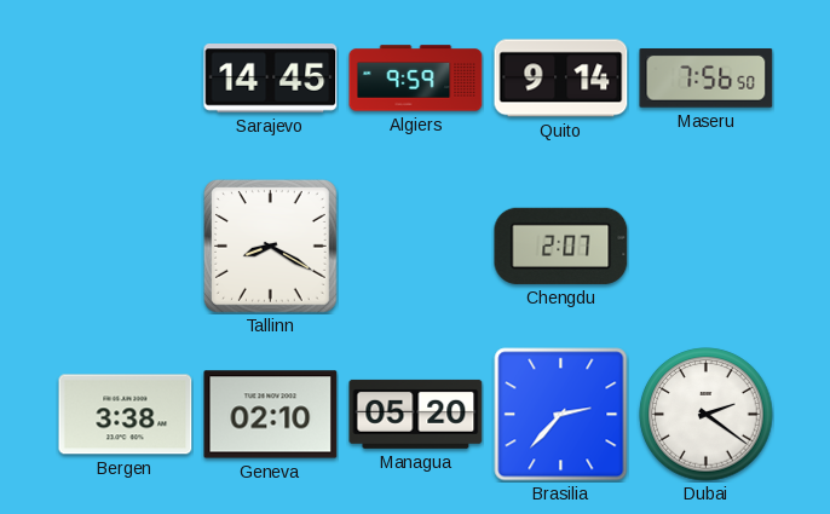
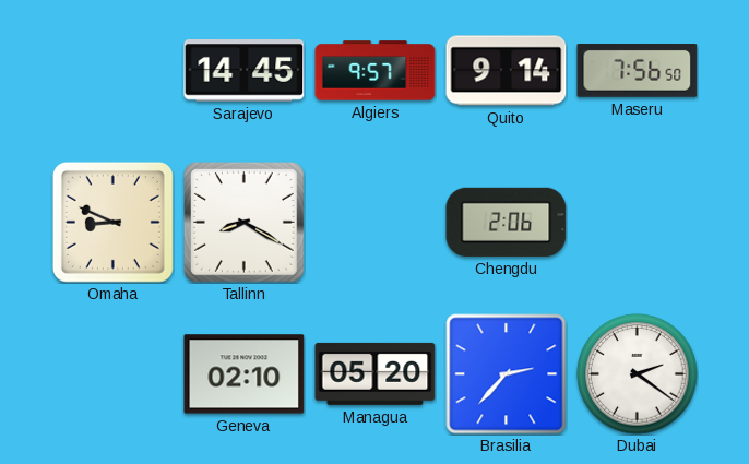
Algiers: 9:59 -> 9:57 (376, 71)
Omaha: none -> 8:49 (112, 222)
Chengdu: 2:07 -> 2:06 (507, 222)
Bergen: 3:38 -> none (126, 415)
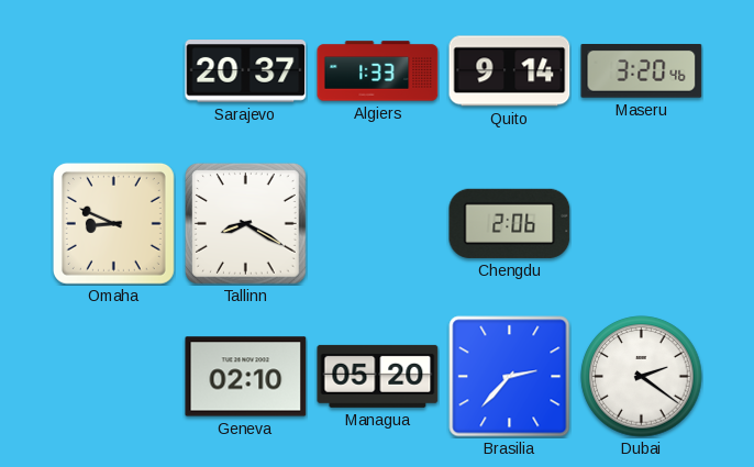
Sarajevo: 14:45 -> 20:37 (246, 71)
Algiers: 9:57 -> 1:33 (378, 71)
Maseru: 7:56 -> 3:20 (642, 71)
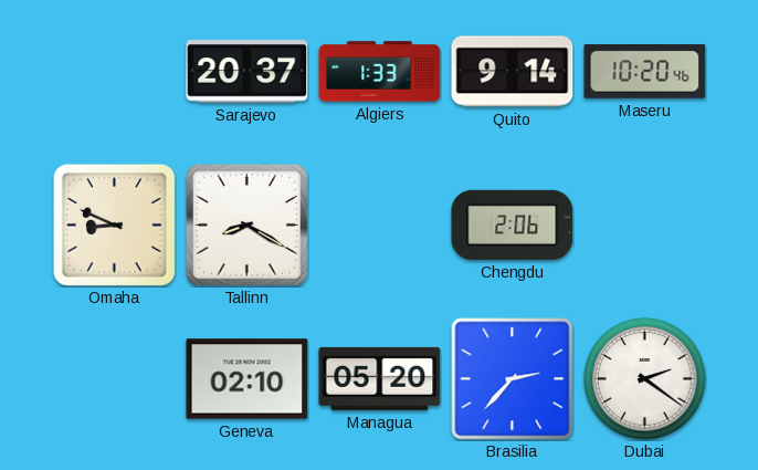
Maseru: 3:20 -> 10:20 (645, 72)
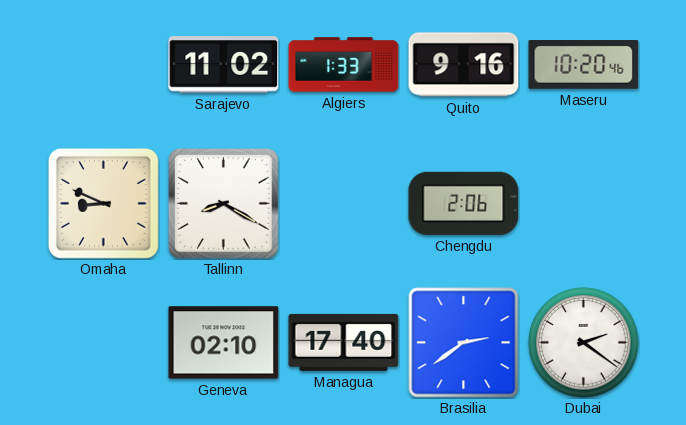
Sarajevo: 20:37 -> 11:02 (224, 65)
Quito: 9:14 -> 9:16 (464, 65)
Managua: 05:20 -> 17:40 (344, 342)
Brasilia: 2:37 -> 2:39 (464, 343)
